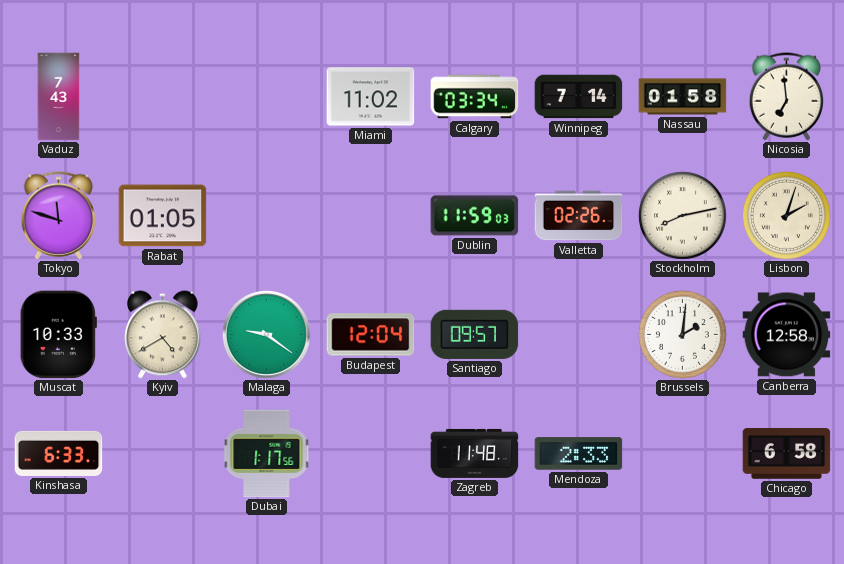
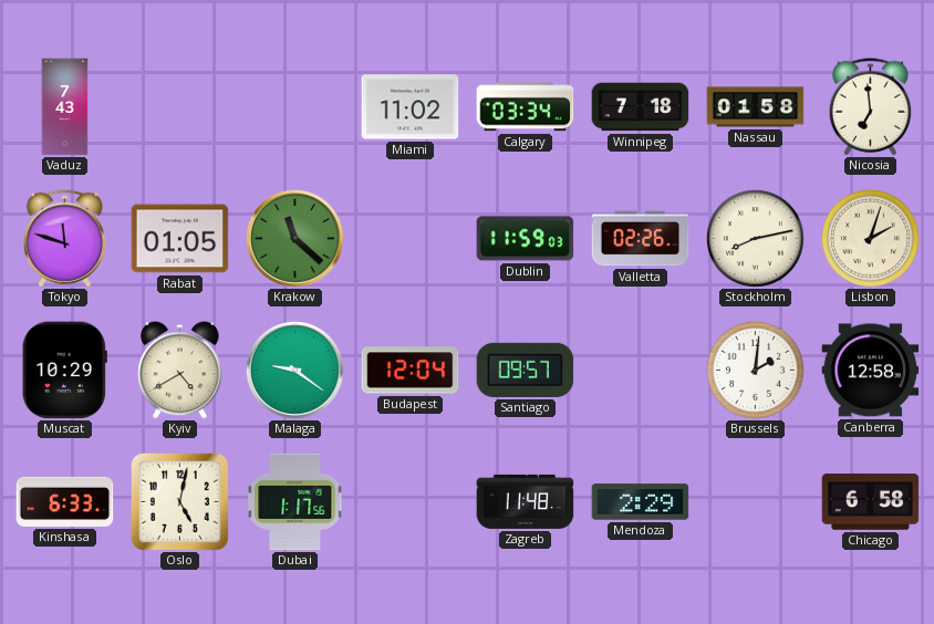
Winnipeg: 7:14 -> 7:18 (641, 107)
Krakow: none -> 11:22 (294, 238)
Muscat: 10:33 -> 10:29 (64, 371)
Oslo: none -> 5:02 (179, 501)
Mendoza: 2:33 -> 2:29 (641, 502)
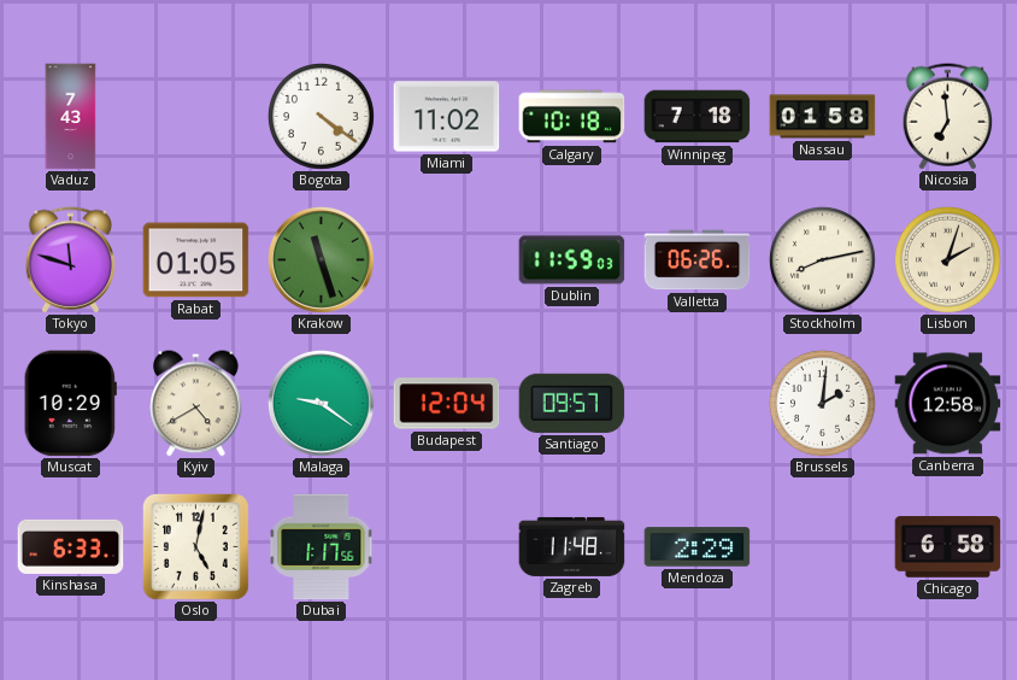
Bogota: none -> 4:21 (321, 116)
Calgary: 03:34 -> 10:18 (572, 117)
Krakow: 11:22 -> 11:27 (321, 259)
Valletta: 02:26 -> 06:26 (698, 260)
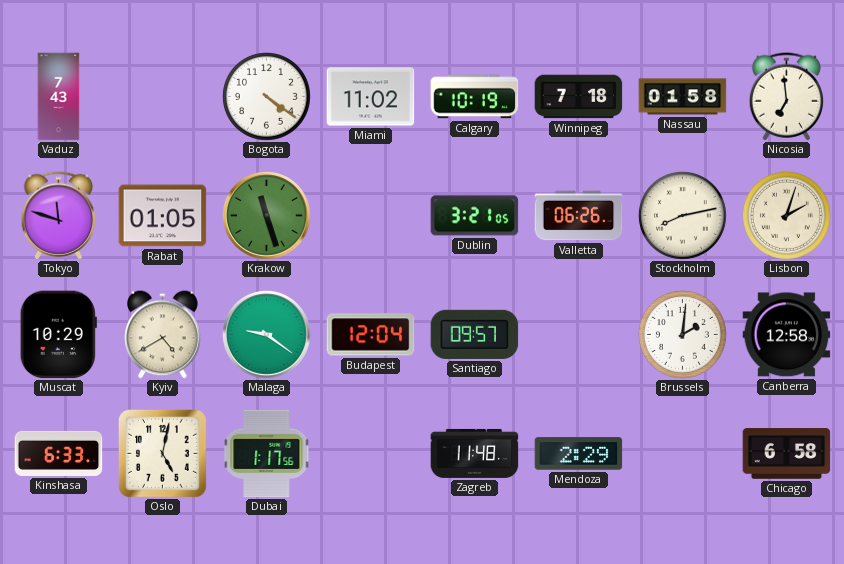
Calgary: 10:18 -> 10:19 (475, 97)
Dublin: 11:59 -> 3:21 (475, 216)
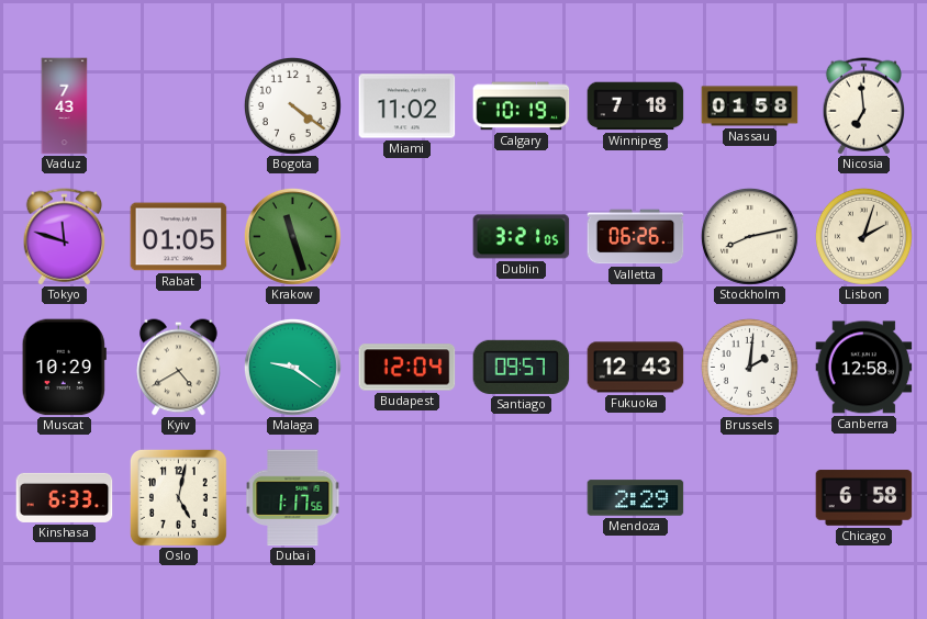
Fukuoka: none -> 12:43 (636, 368)
Zagreb: 11:48 -> none (475, 453)
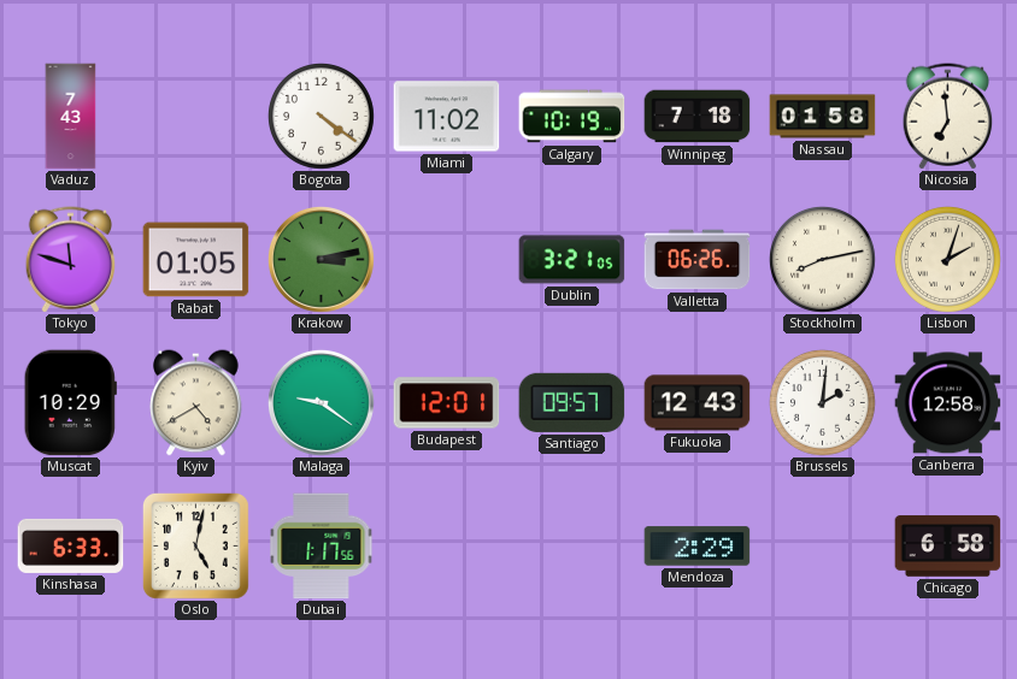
Krakow: 11:27 -> 3:13 (321, 259)
Budapest: 12:04 -> 12:01 (447, 403)
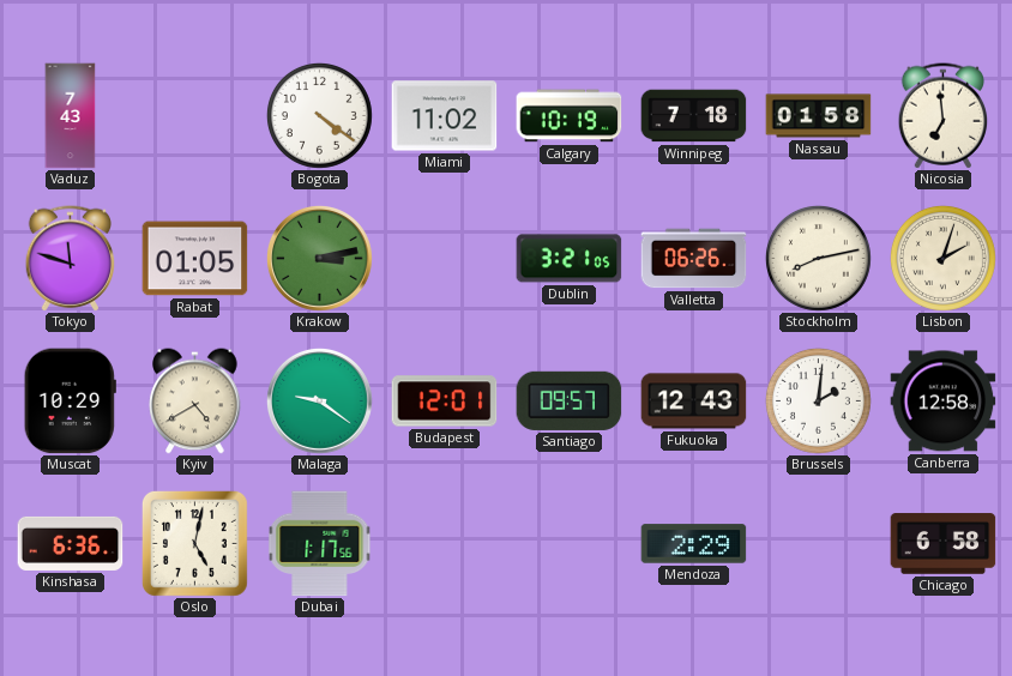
Kinshasa: 6:33 -> 6:36 (71, 543)
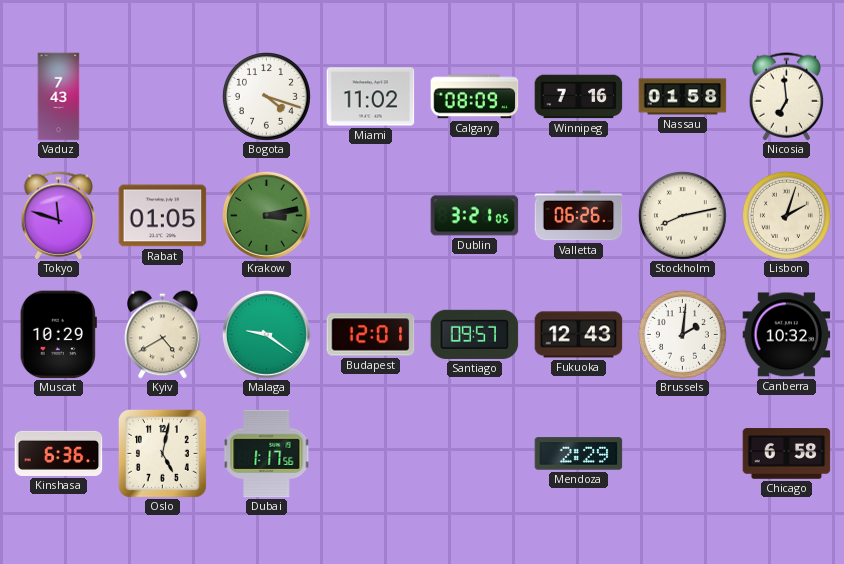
Bogota: 4:21 -> 4:18 (266, 96)
Calgary: 10:19 -> 08:09 (475, 97)
Winnipeg: 7:18 -> 7:16 (579, 97)
Canberra: 12:58 -> 10:32 (787, 335)
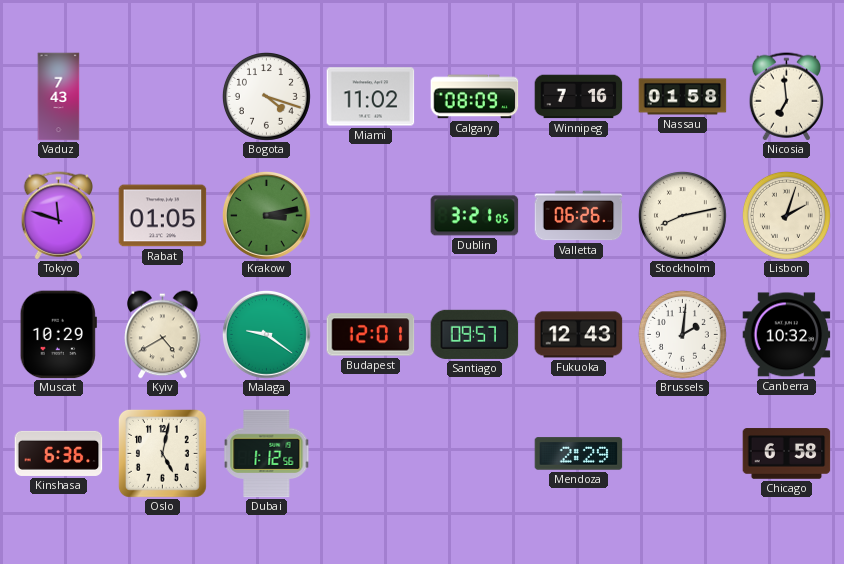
Dubai: 1:17 -> 1:12 (267, 454)
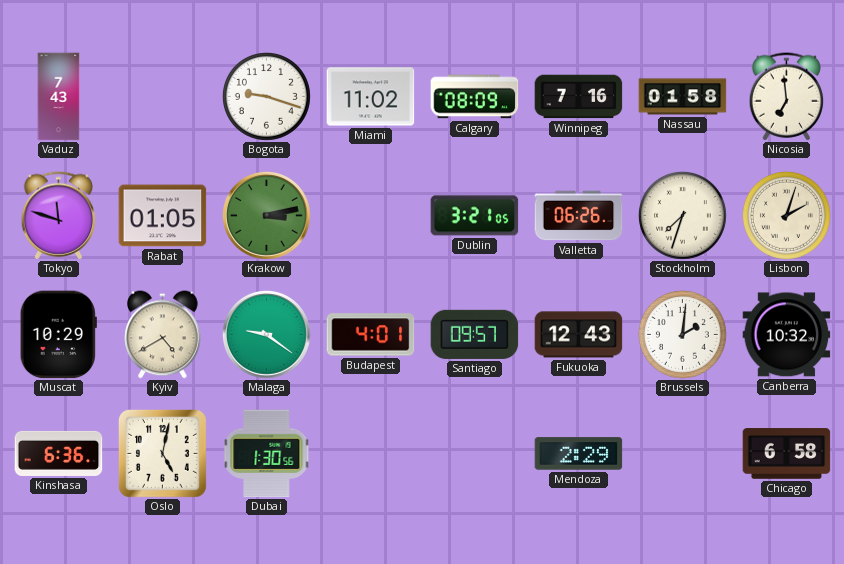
Bogota: 4:18 -> 9:18 (266, 96)
Stockholm: 8:13 -> 7:33 (682, 215)
Budapest: 12:01 -> 4:01 (371, 335)
Dubai: 1:12 -> 1:30 (267, 454)
